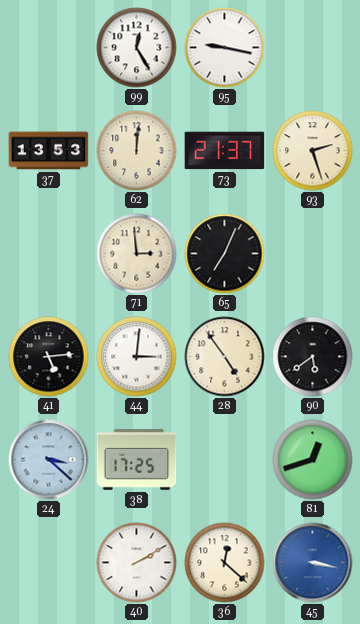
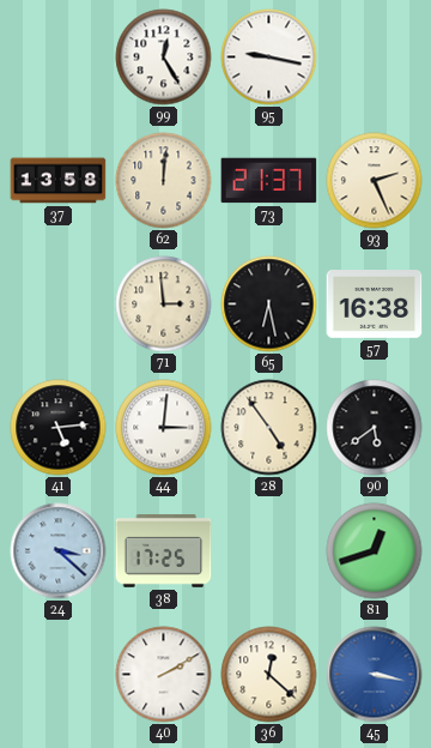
37: 13:53 -> 13:58 (59, 181)
93: 2:27 -> 2:26 (375, 181)
65: 7:04 -> 6:28 (269, 304)
57: none -> 16:38 (375, 304)
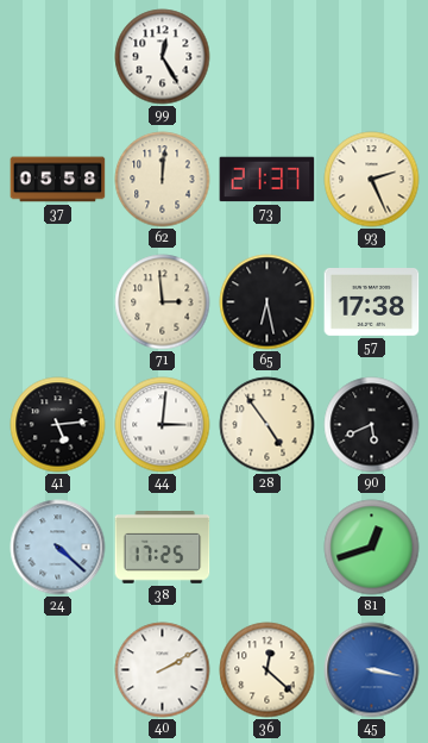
95: 9:17 -> none (269, 58)
37: 13:58 -> 05:58 (58, 180)
57: 16:38 -> 17:38 (372, 302)
90: 5:39 -> 5:41 (372, 425)
24: 3:22 -> 4:22 (58, 548)
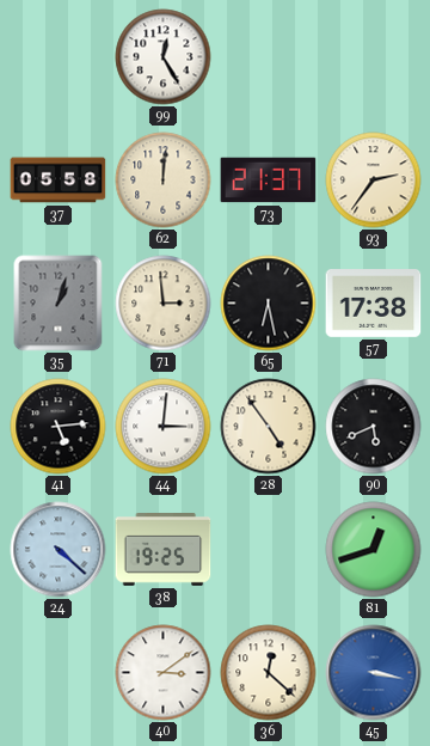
93: 2:26 -> 2:36 (374, 181)
35: none -> 1:03 (59, 304)
38: 17:25 -> 19:25 (164, 550)
40: 2:10 -> 3:09 (164, 673)
